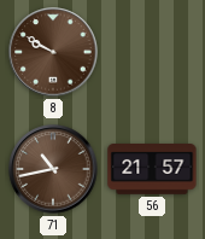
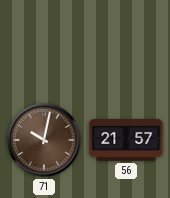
8: 9:50 -> none (53, 52)
71: 10:43 -> 10:02 (44, 140)
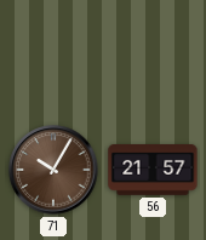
71: 10:02 -> 10:05 (53, 170)
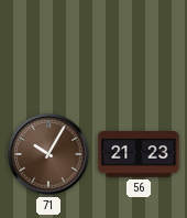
56: 21:57 -> 21:23 (139, 154)
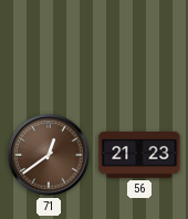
71: 10:05 -> 12:39 (49, 155)
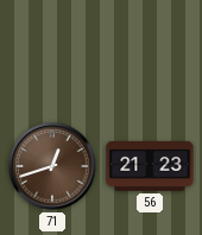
71: 12:39 -> 12:42 (52, 166)
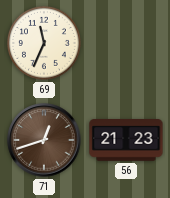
69: none -> 11:34 (44, 43)
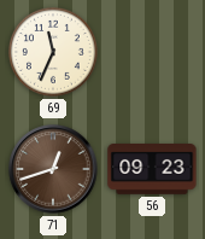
56: 21:23 -> 09:23 (152, 169)
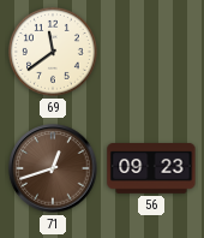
69: 11:34 -> 11:39 (53, 52)
